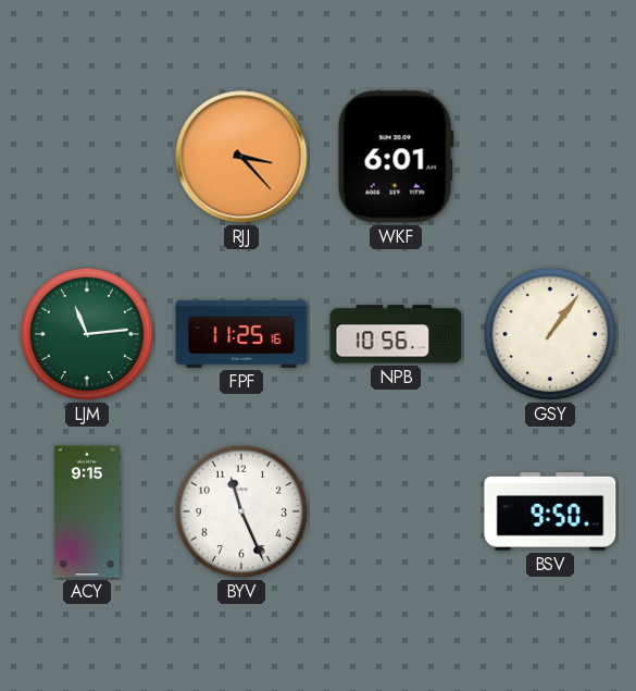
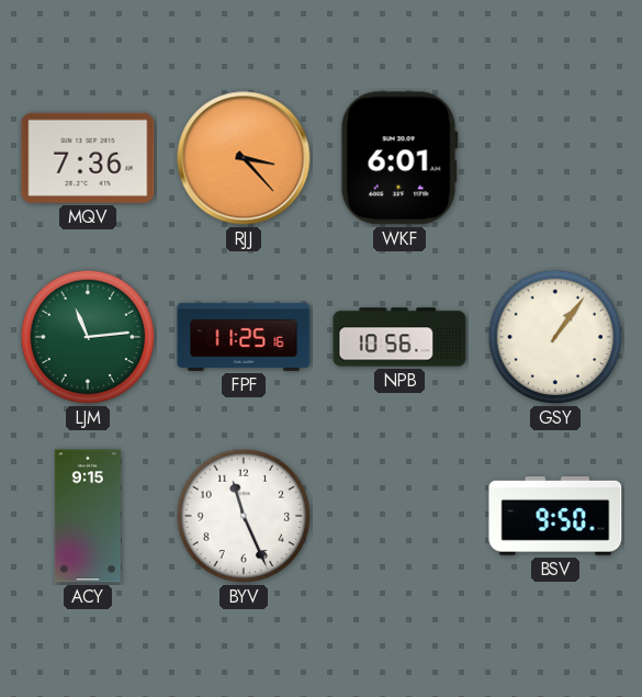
MQV: none -> 7:36 (88, 158)
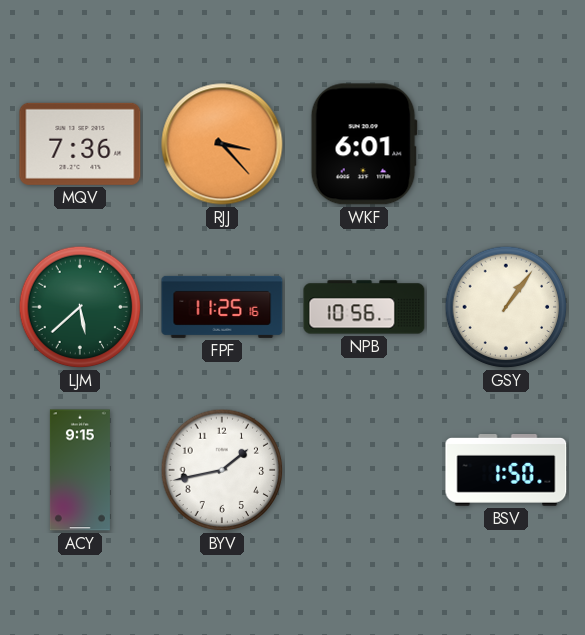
LJM: 11:14 -> 5:38 (80, 307)
BYV: 11:26 -> 1:43 (222, 470)
BSV: 9:50 -> 1:50 (506, 471)
